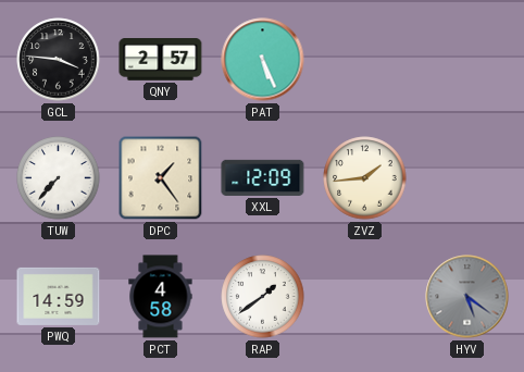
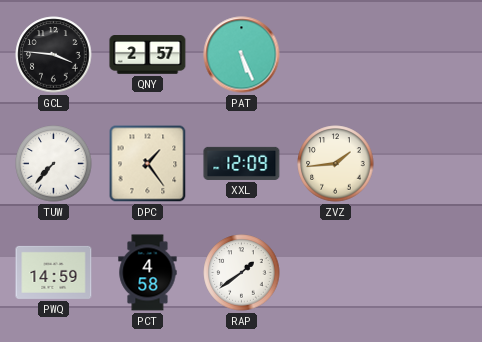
HYV: 5:21 -> none (467, 297)
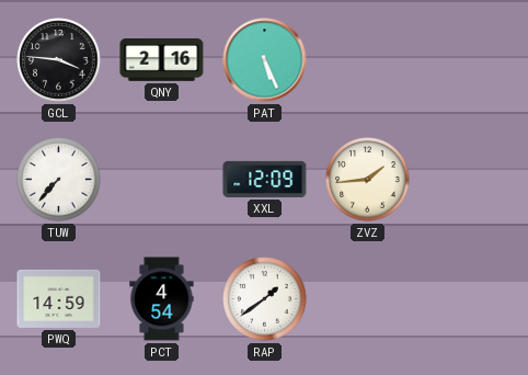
QNY: 2:57 -> 2:16 (162, 60)
DPC: 1:24 -> none (148, 164)
PCT: 4:58 -> 4:54 (162, 299)
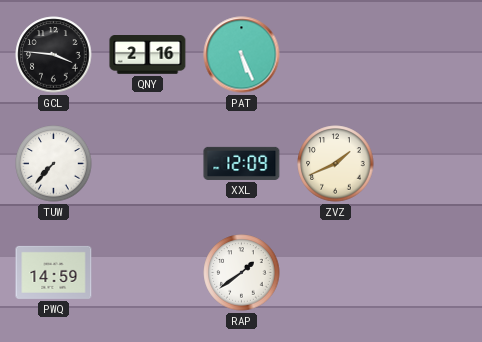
ZVZ: 1:44 -> 1:41 (336, 164)
PCT: 4:54 -> none (162, 299)
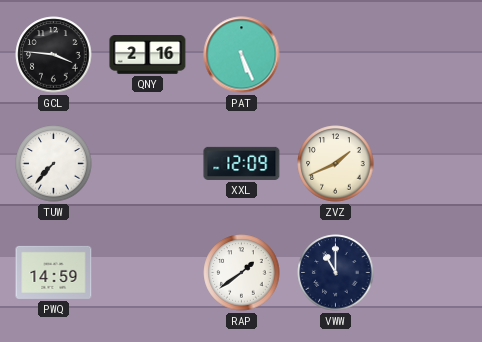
VWW: none -> 11:00 (336, 273)
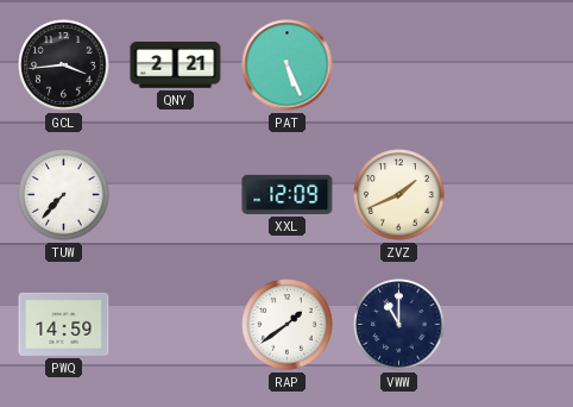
GCL: 3:46 -> 3:44 (64, 65)
QNY: 2:16 -> 2:21 (176, 65)
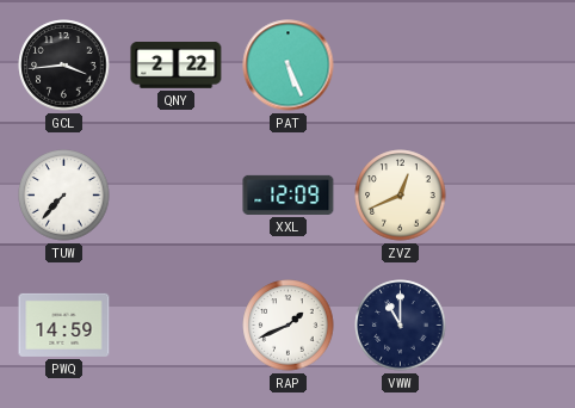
QNY: 2:21 -> 2:22 (177, 66)
ZVZ: 1:41 -> 12:41 (401, 196)
RAP: 1:39 -> 1:41 (289, 326)
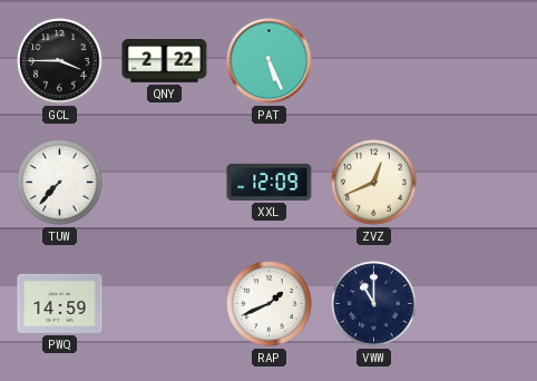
GCL: 3:44 -> 3:45 (60, 61)
